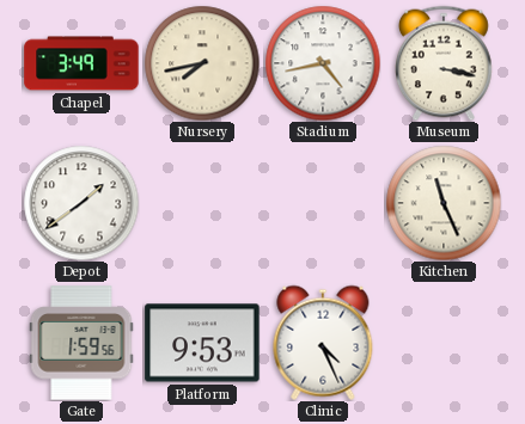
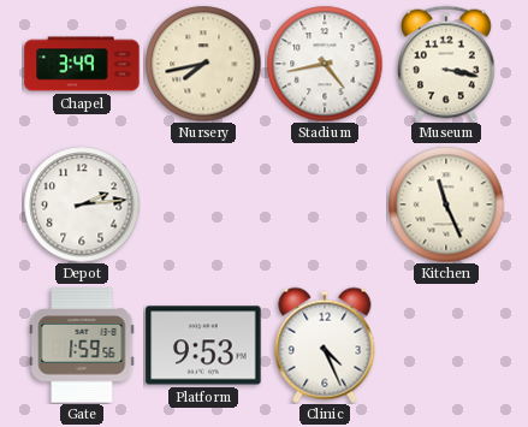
Depot: 1:39 -> 2:14 (82, 204)
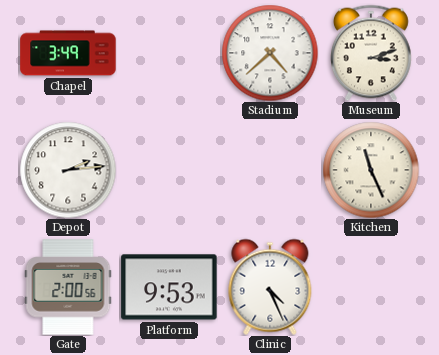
Nursery: 7:43 -> none (203, 64)
Stadium: 4:43 -> 4:38 (270, 53)
Museum: 3:17 -> 3:12 (372, 53)
Gate: 1:59 -> 2:00 (68, 287)
